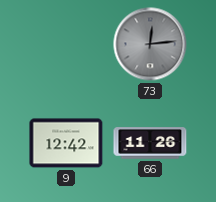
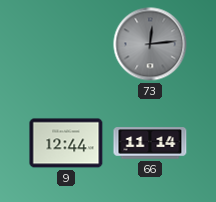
9: 12:42 -> 12:44 (66, 143)
66: 11:26 -> 11:14 (150, 143)
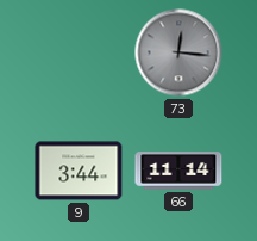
73: 12:14 -> 12:16 (178, 52)
9: 12:44 -> 3:44 (79, 171)
